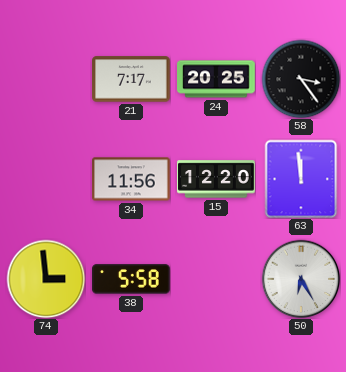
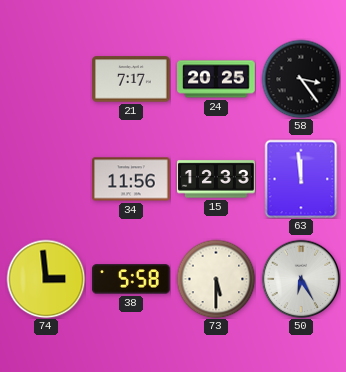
15: 12:20 -> 12:33 (216, 179)
73: none -> 5:30 (216, 279)
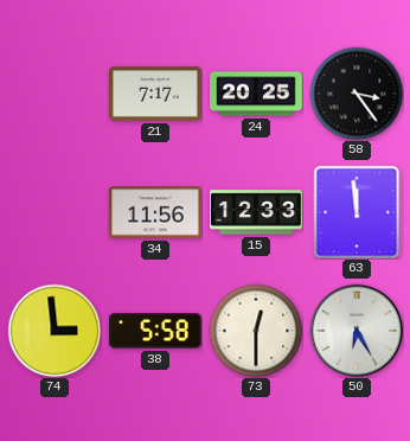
73: 5:30 -> 12:30 (256, 331)
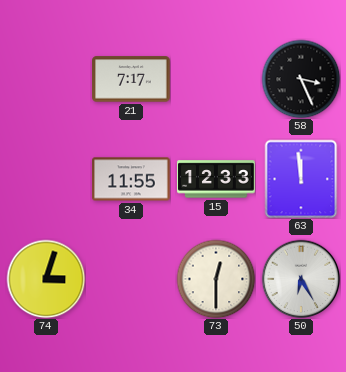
24: 20:25 -> none (256, 94)
58: 3:24 -> 3:26 (301, 79)
34: 11:56 -> 11:55 (131, 179)
74: 2:59 -> 3:03 (46, 279)
38: 5:58 -> none (156, 331)
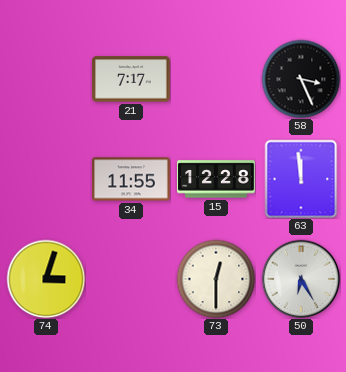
15: 12:33 -> 12:28 (216, 179)
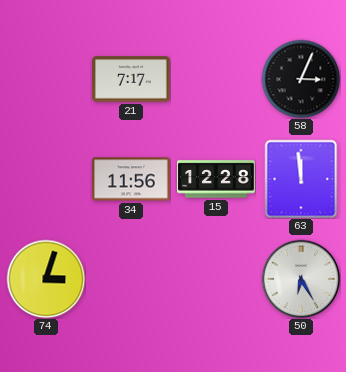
58: 3:26 -> 3:04 (301, 79)
34: 11:55 -> 11:56 (131, 179)
73: 12:30 -> none (216, 279)
